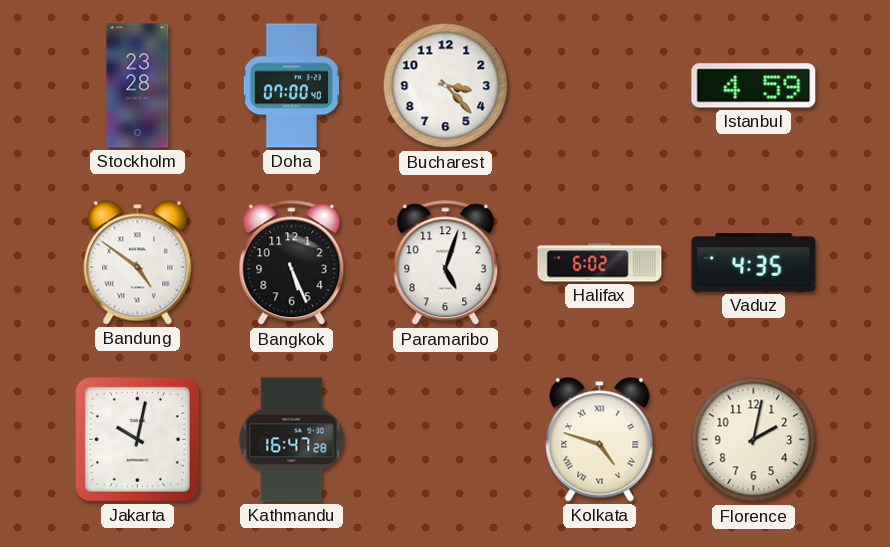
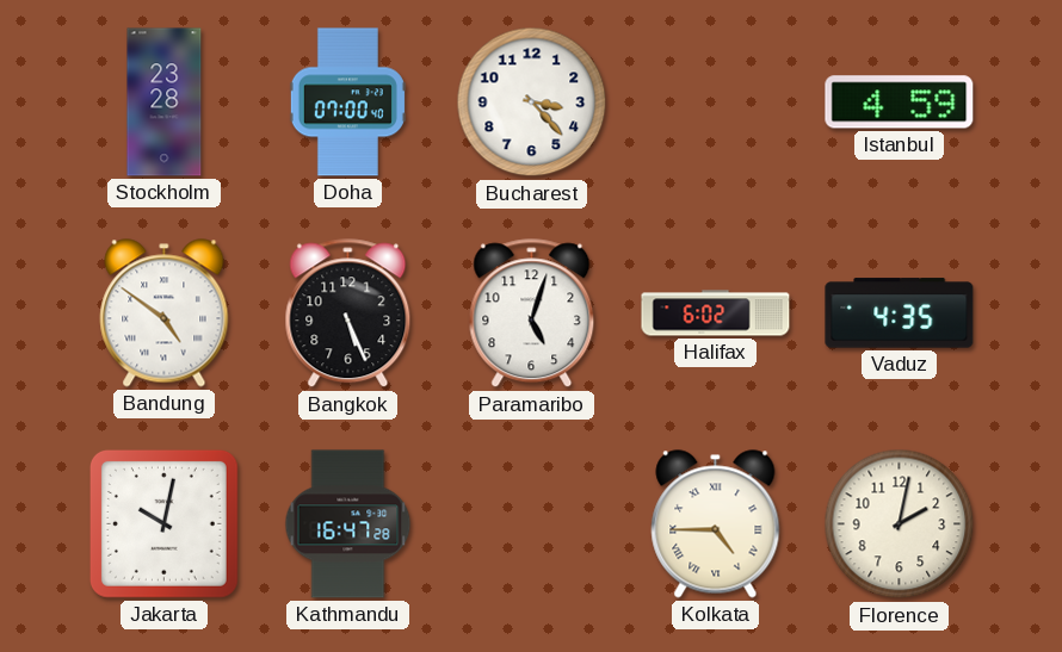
Kolkata: 4:48 -> 4:45 (716, 524)
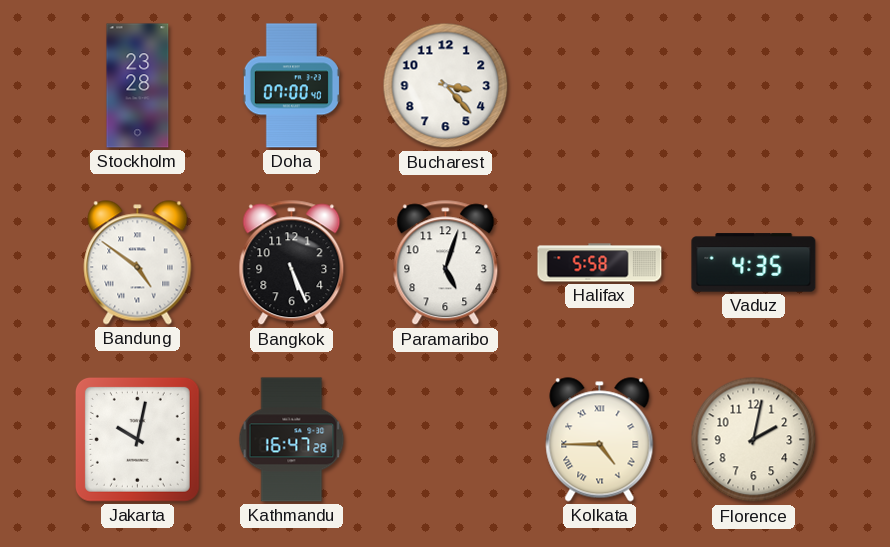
Istanbul: 4:59 -> none (900, 103)
Halifax: 6:02 -> 5:58 (600, 263)
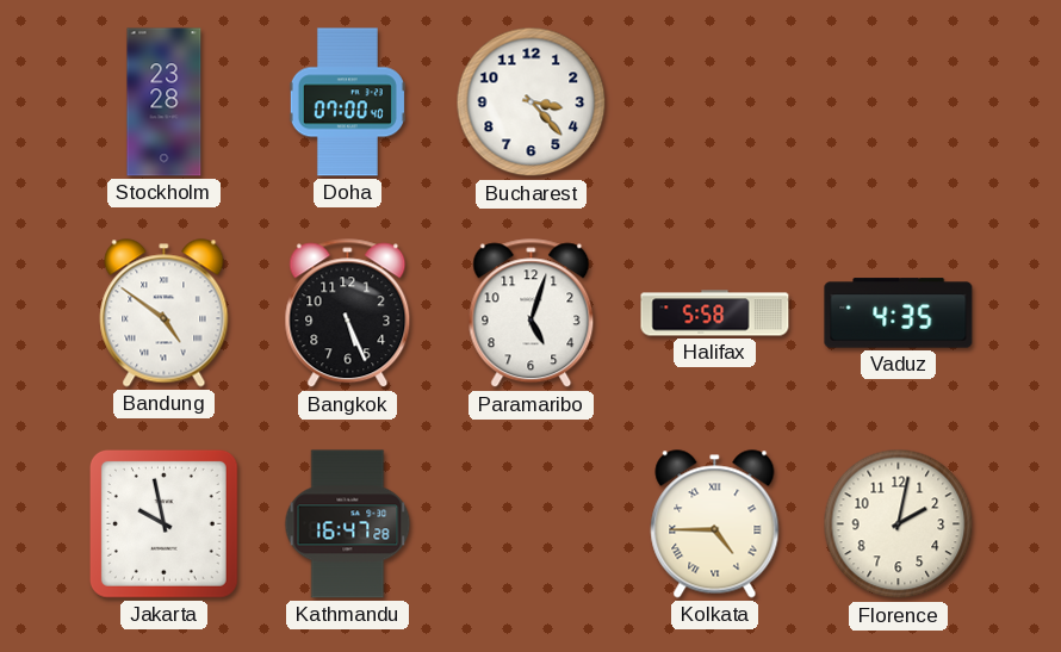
Jakarta: 10:02 -> 9:58 (163, 523)
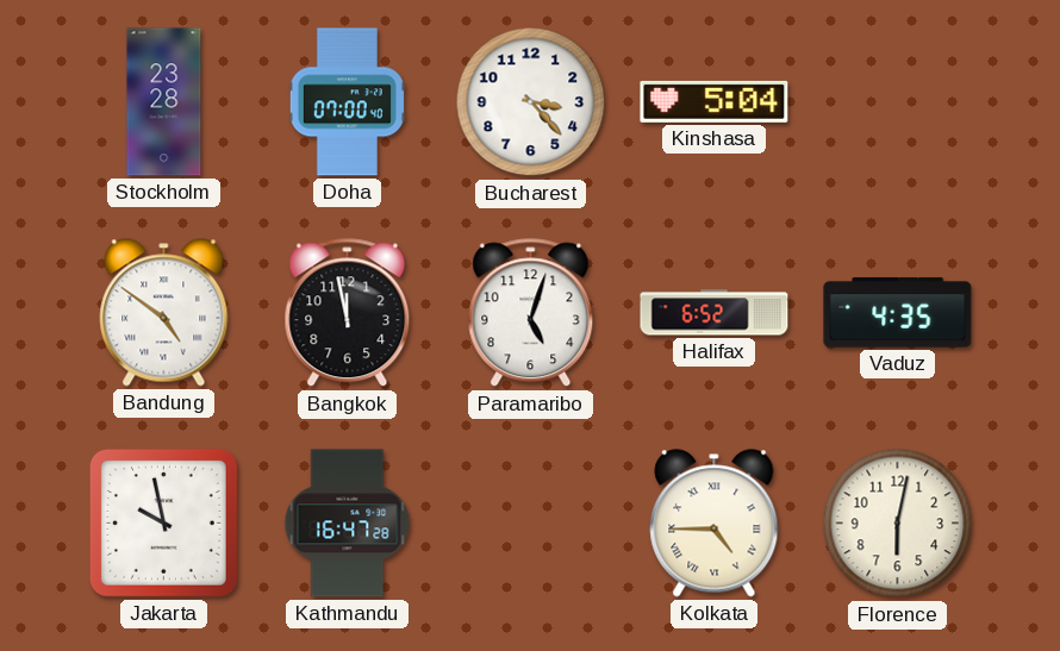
Kinshasa: none -> 5:04 (715, 101)
Bangkok: 5:26 -> 11:58 (348, 313)
Halifax: 5:58 -> 6:52 (715, 313)
Florence: 2:02 -> 6:02 (898, 524)
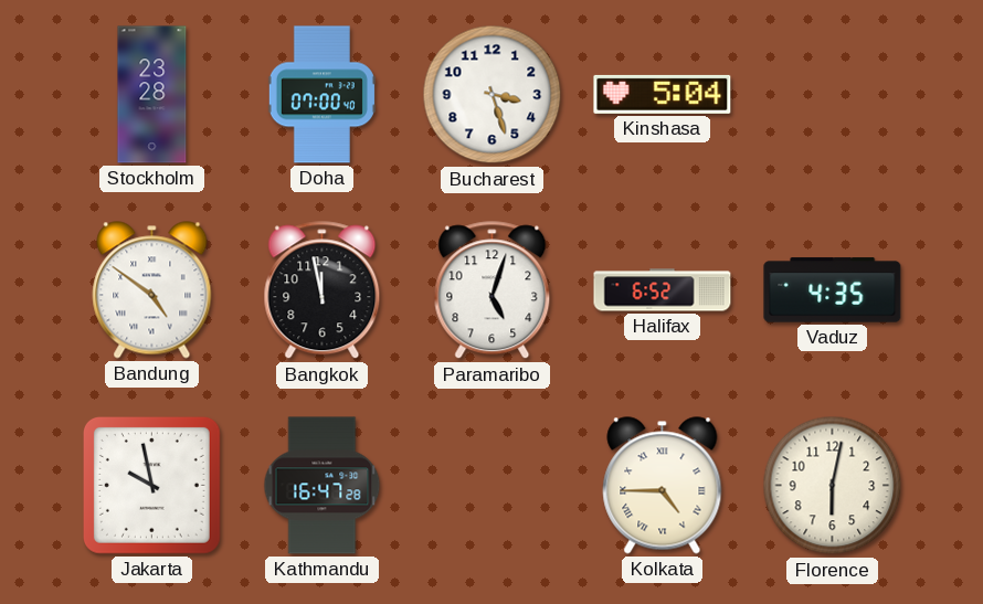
Bucharest: 3:23 -> 3:27 (493, 95)
